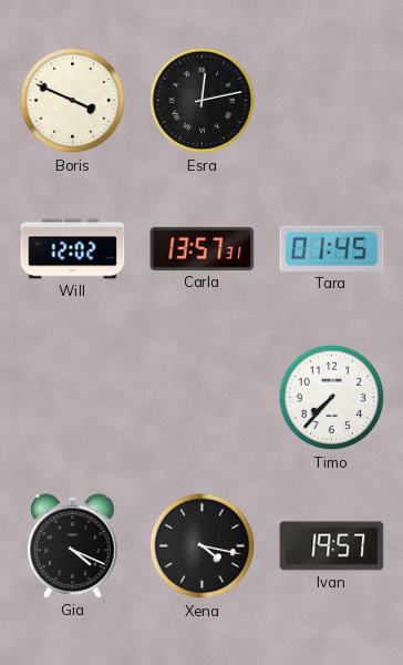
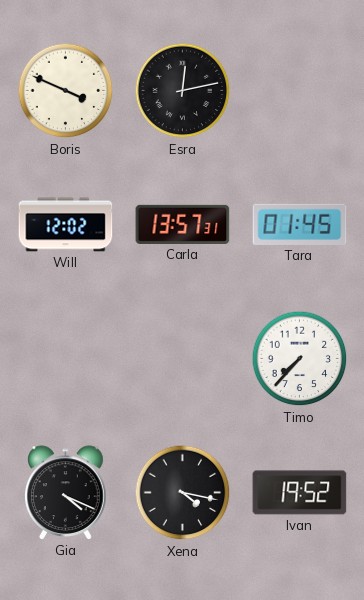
Ivan: 19:57 -> 19:52 (300, 493)
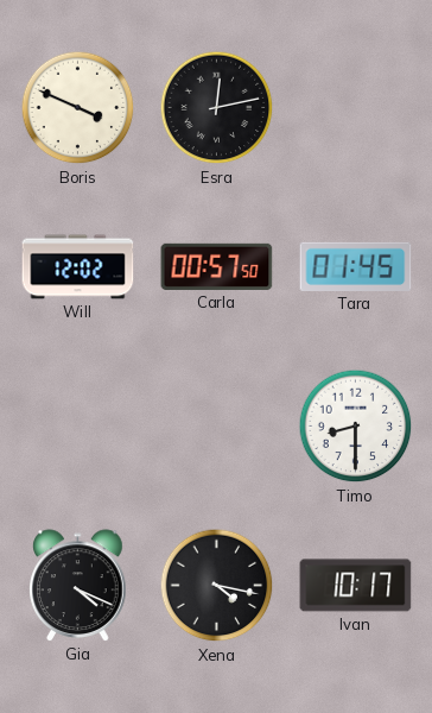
Carla: 13:57 -> 00:57 (217, 266)
Timo: 7:37 -> 8:30 (356, 427)
Ivan: 19:52 -> 10:17 (356, 586)
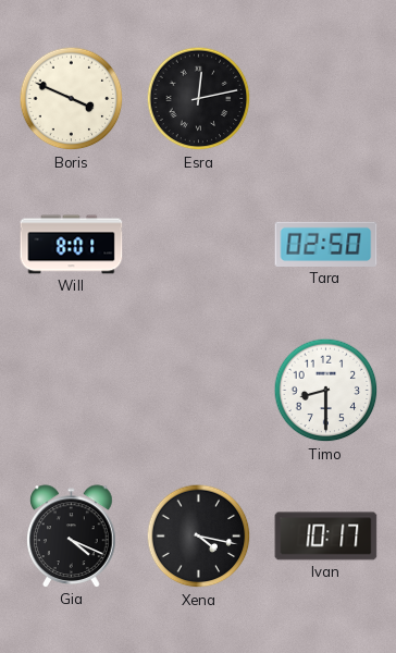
Will: 12:02 -> 8:01 (72, 245)
Carla: 00:57 -> none (217, 266)
Tara: 01:45 -> 02:50 (326, 244)
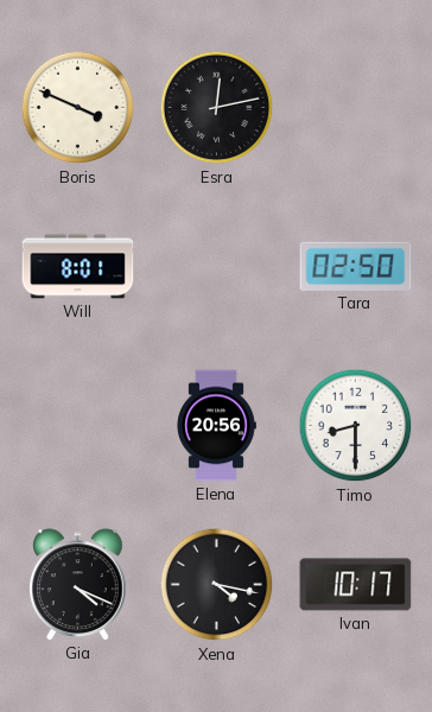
Elena: none -> 20:56 (217, 426)
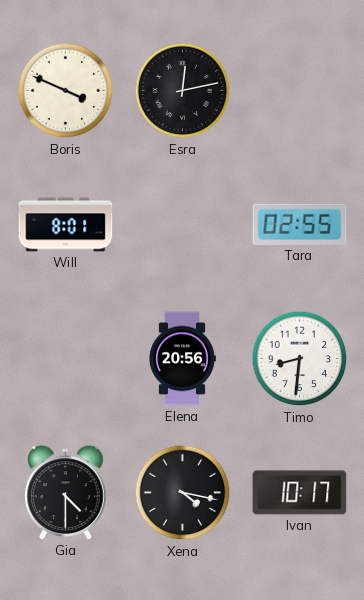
Tara: 02:50 -> 02:55 (300, 224)
Timo: 8:30 -> 8:31 (300, 359)
Gia: 4:19 -> 4:30 (66, 493)
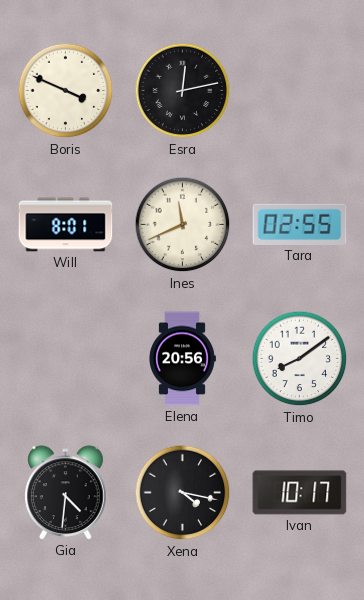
Ines: none -> 11:41 (183, 225)
Timo: 8:31 -> 8:09 (300, 359)
Gia: 4:30 -> 4:31 (66, 493)
